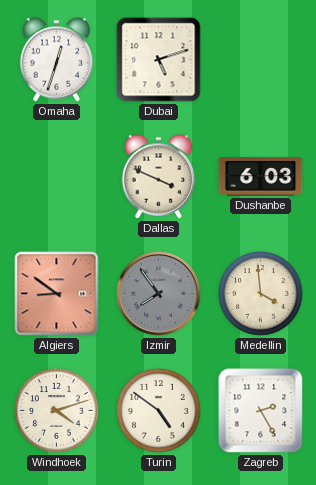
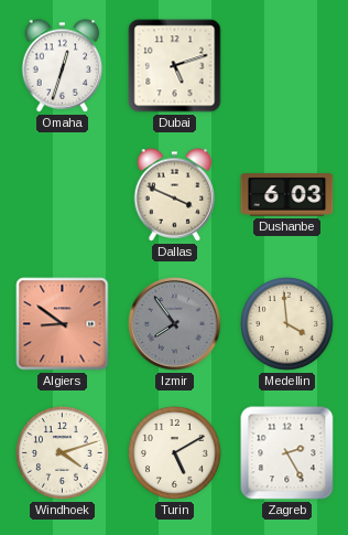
Turin: 4:51 -> 5:10 (175, 453)
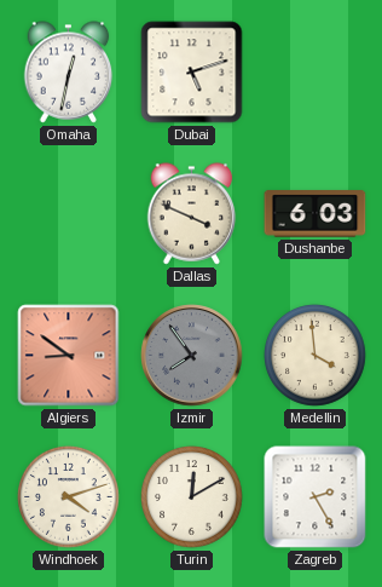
Omaha: 12:33 -> 12:32 (69, 73)
Turin: 5:10 -> 12:10 (192, 497)
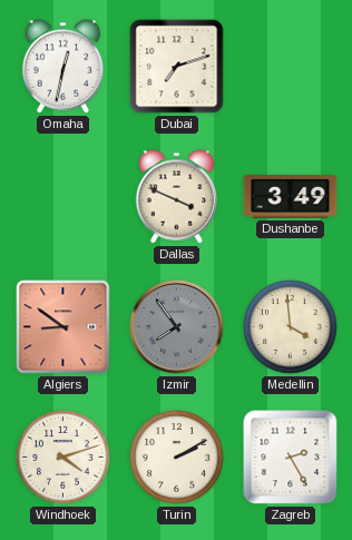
Dubai: 5:12 -> 7:12 (177, 67)
Dushanbe: 6:03 -> 3:49 (291, 197)
Turin: 12:10 -> 2:10 (177, 458)
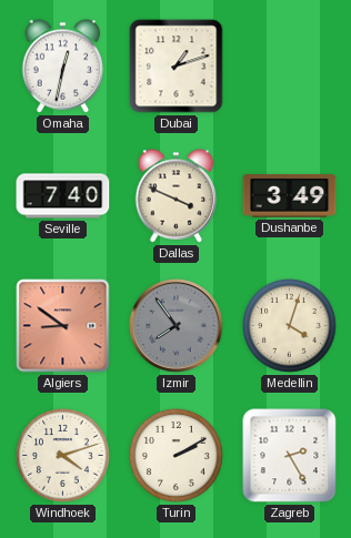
Dubai: 7:12 -> 1:12 (177, 67)
Seville: none -> 7:40 (63, 196)
Medellin: 3:59 -> 4:03 (290, 326)
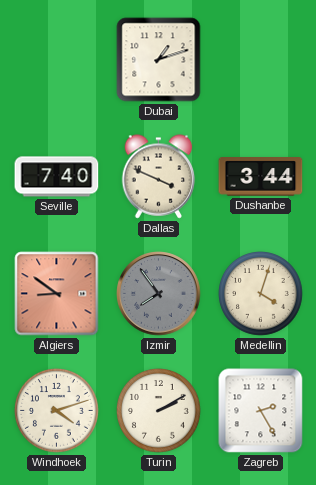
Omaha: 12:32 -> none (63, 67)
Dushanbe: 3:49 -> 3:44 (261, 177)
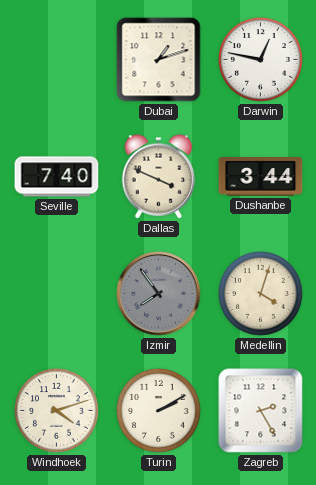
Darwin: none -> 12:47 (261, 60)
Algiers: 8:51 -> none (57, 294)
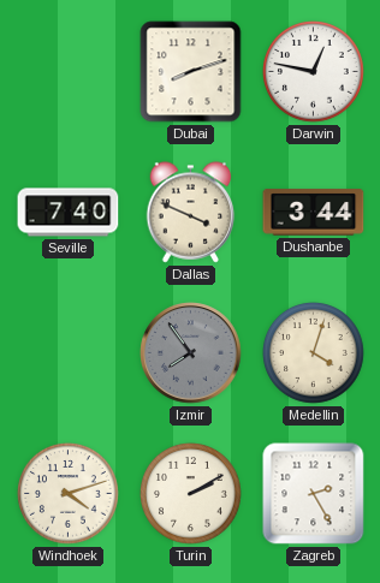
Dubai: 1:12 -> 8:12 (191, 72)
